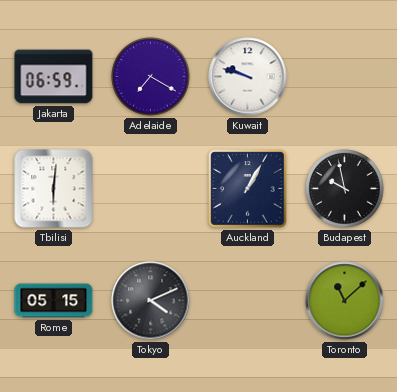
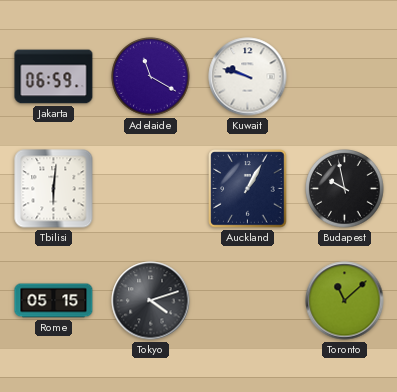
Adelaide: 7:20 -> 11:20 (151, 77)
Tokyo: 4:11 -> 4:12 (151, 301)
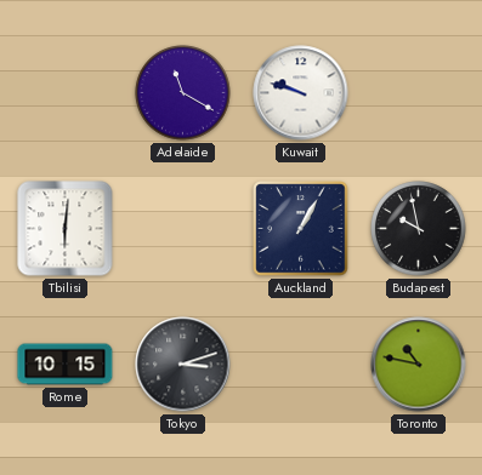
Jakarta: 06:59 -> none (54, 77)
Rome: 05:15 -> 10:15 (66, 365)
Tokyo: 4:12 -> 3:12 (183, 365)
Toronto: 11:08 -> 10:47 (419, 365)
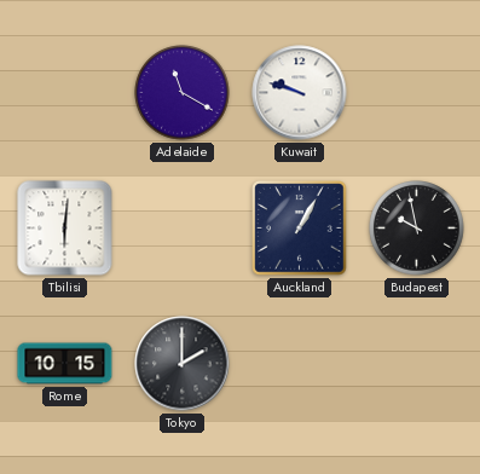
Tokyo: 3:12 -> 2:00 (183, 364)
Toronto: 10:47 -> none (419, 365)
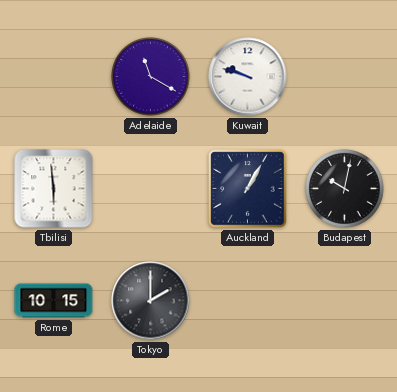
Tbilisi: 6:01 -> 5:59 (54, 189)
Budapest: 9:58 -> 10:02 (345, 189)
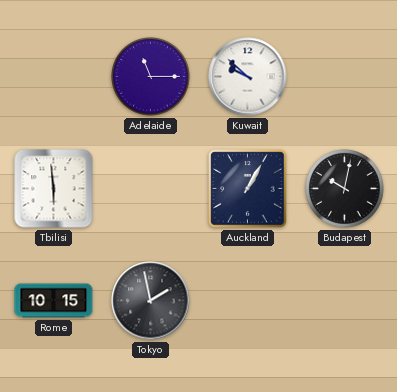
Adelaide: 11:20 -> 11:15 (151, 77)
Kuwait: 9:48 -> 9:52 (248, 77)
Tokyo: 2:00 -> 1:58 (151, 301)
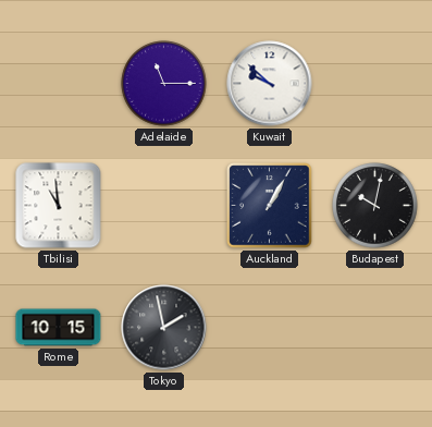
Tbilisi: 5:59 -> 10:59 (59, 206)
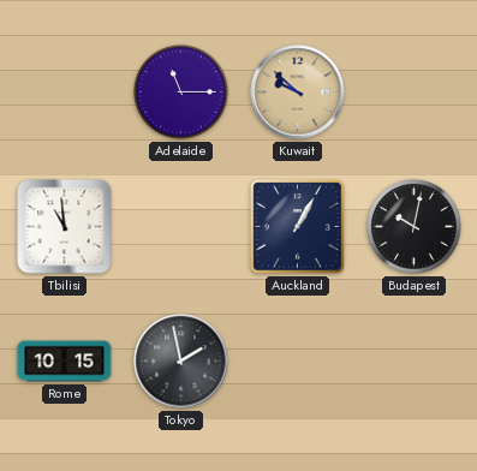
Kuwait dial: white -> champagne (298, 93)
